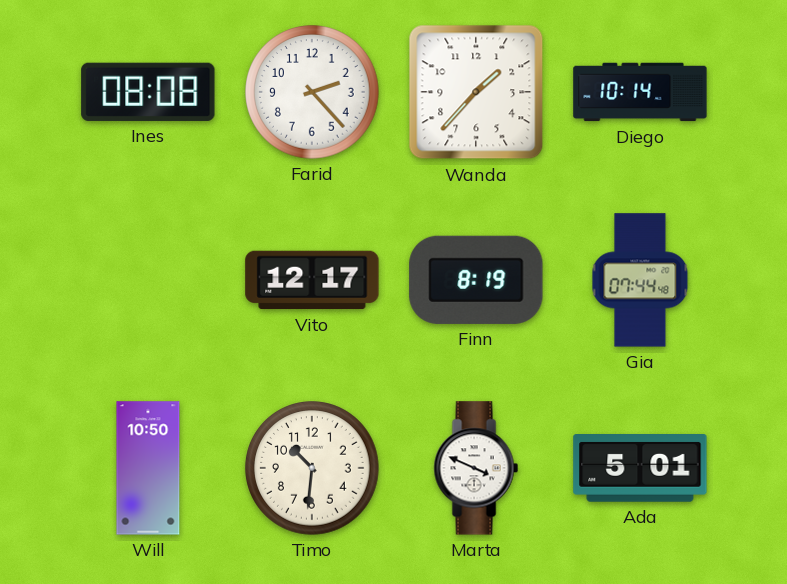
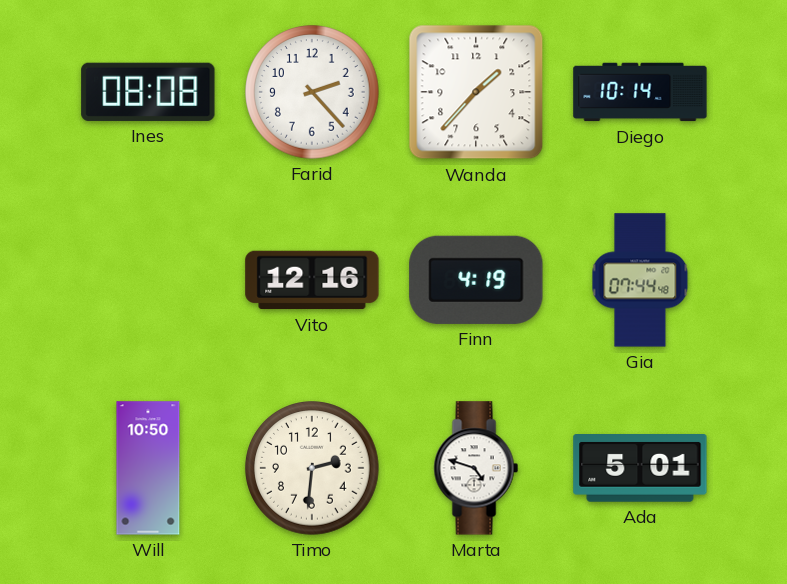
Vito: 12:17 -> 12:16 (312, 280)
Finn: 8:19 -> 4:19 (476, 280)
Timo: 10:31 -> 2:31 (312, 468)
Marta: 3:49 -> 4:48 (476, 468)
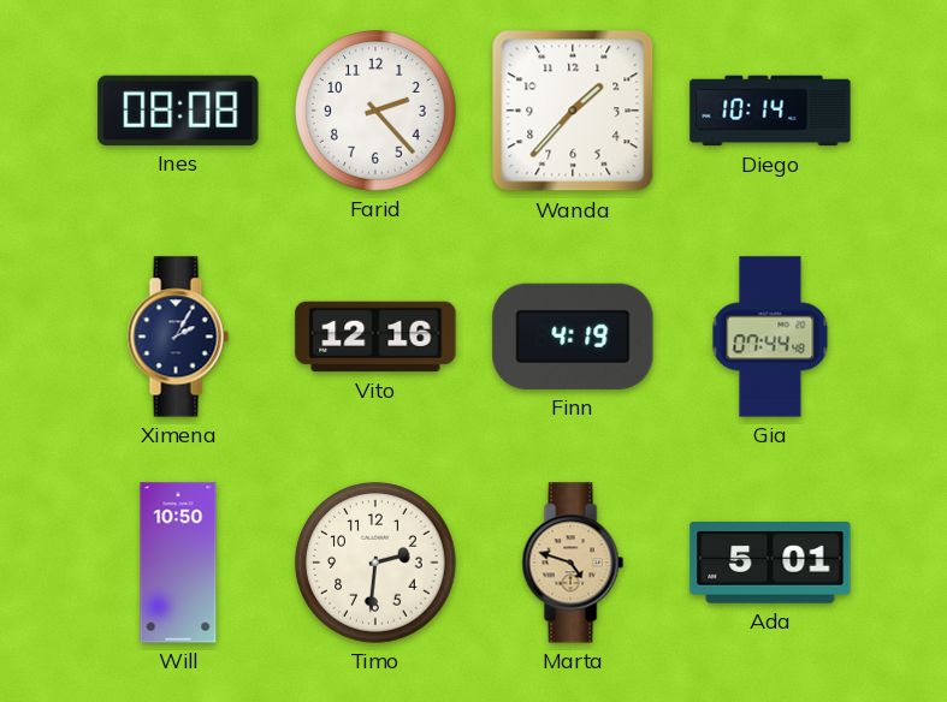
Ximena: none -> 2:05 (178, 337)
Marta dial: white -> champagne (573, 563)
